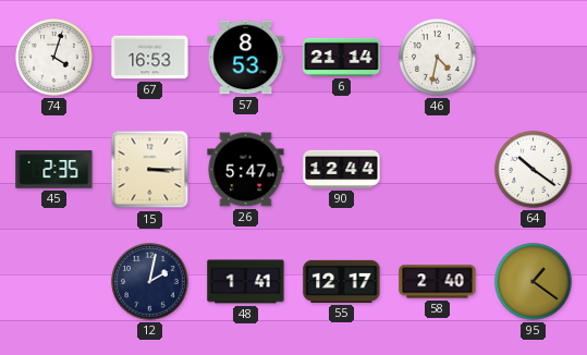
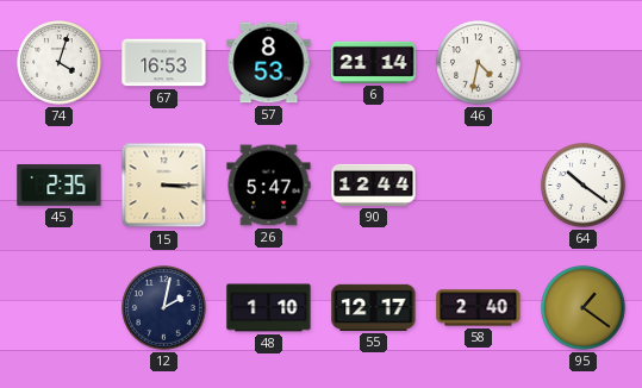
48: 1:41 -> 1:10 (269, 308)
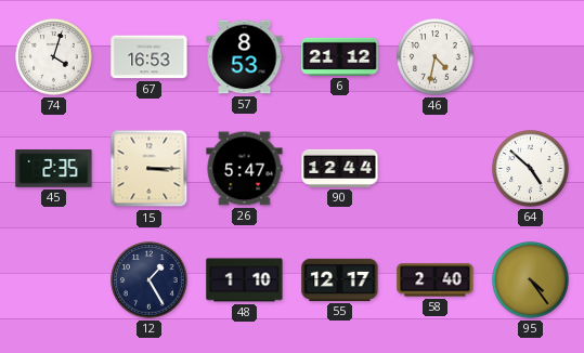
6: 21:14 -> 21:12 (340, 56)
64: 10:21 -> 4:52 (531, 169)
12: 2:02 -> 1:25 (150, 280)
95: 1:21 -> 4:24 (531, 280)
